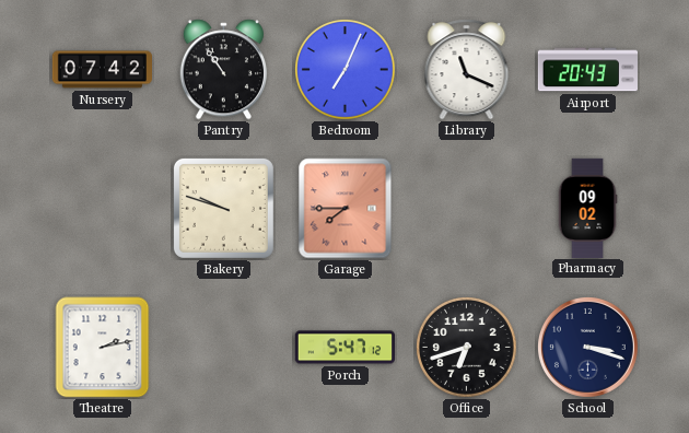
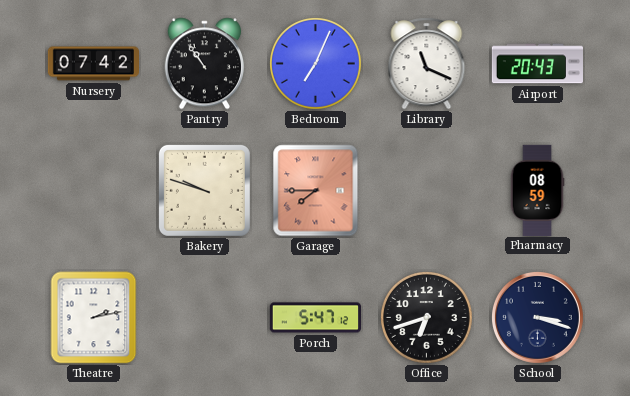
Pharmacy: 09:02 -> 08:59 (537, 190)
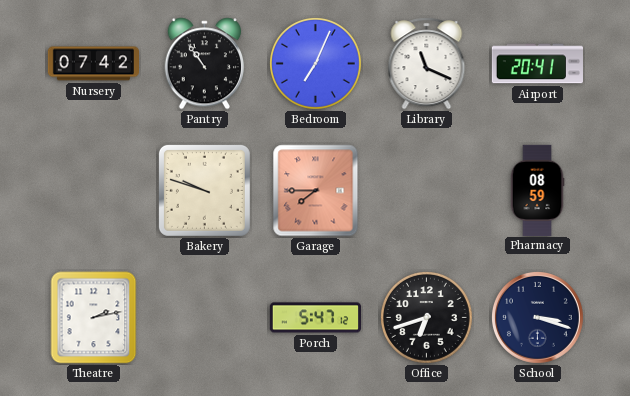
Airport: 20:43 -> 20:41 (537, 64)
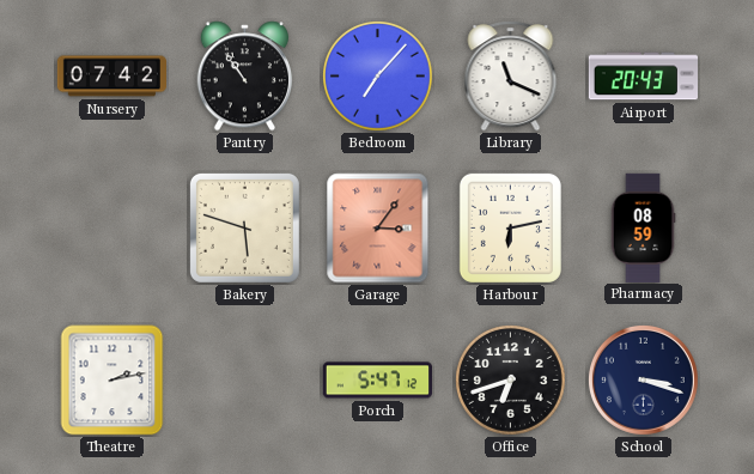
Bedroom: 7:04 -> 7:07 (378, 77)
Airport: 20:41 -> 20:43 (643, 77)
Bakery: 9:48 -> 5:48 (244, 227)
Garage: 7:45 -> 3:06 (378, 229)
Harbour: none -> 6:13 (510, 227)
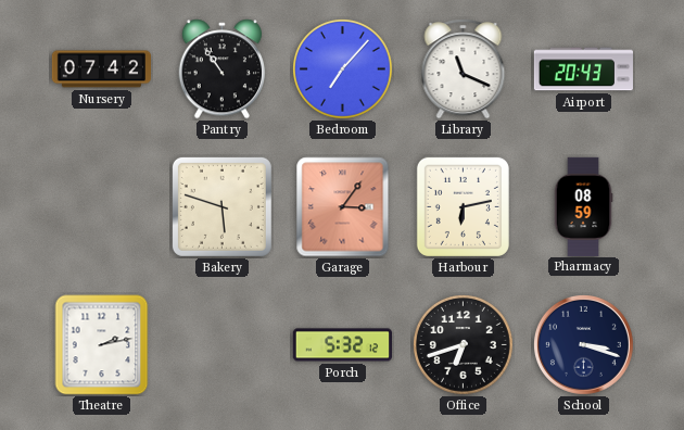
Porch: 5:47 -> 5:32 (342, 345)
